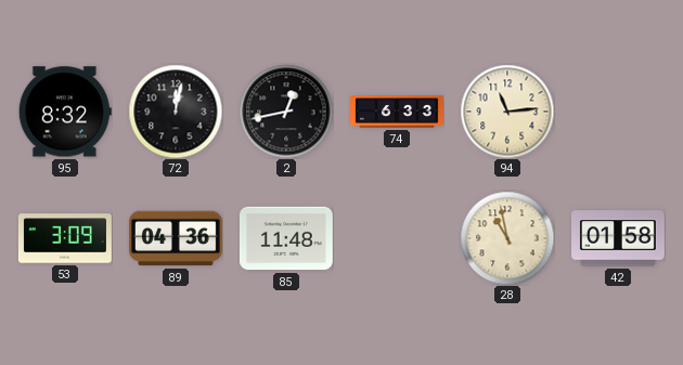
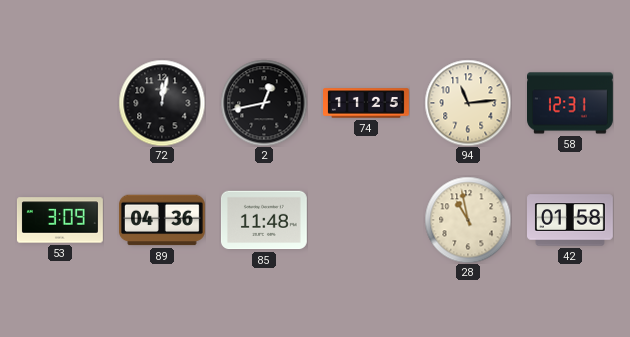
95: 8:32 -> none (65, 112)
74: 6:33 -> 11:25 (367, 103)
58: none -> 12:31 (571, 103)
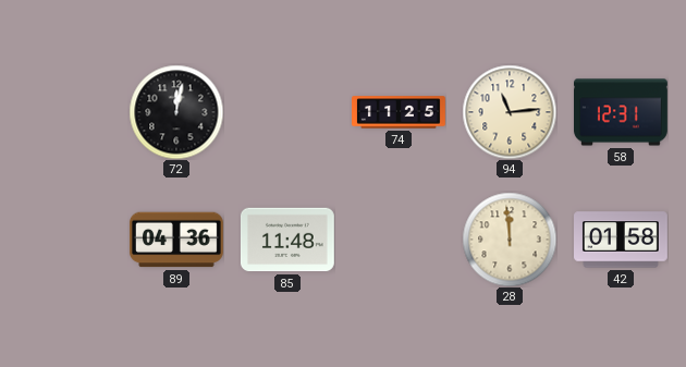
2: 12:43 -> none (264, 103)
53: 3:09 -> none (60, 220)
28: 10:58 -> 11:59 (510, 240)
